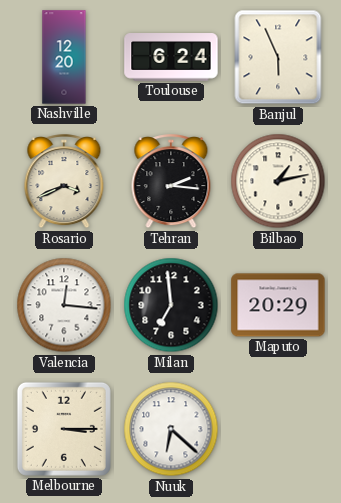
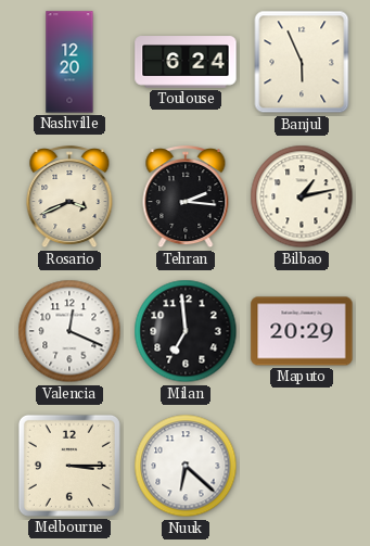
Valencia: 12:16 -> 12:19 (69, 331)
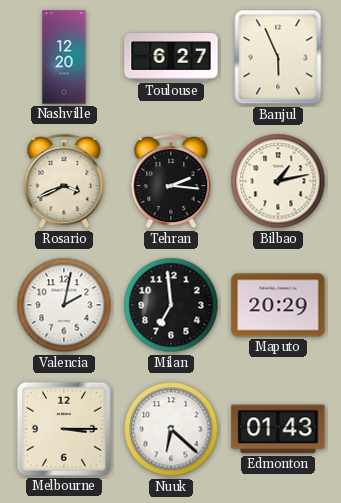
Toulouse: 6:24 -> 6:27 (171, 57)
Valencia: 12:19 -> 2:02 (64, 305)
Edmonton: none -> 01:43 (278, 429)
